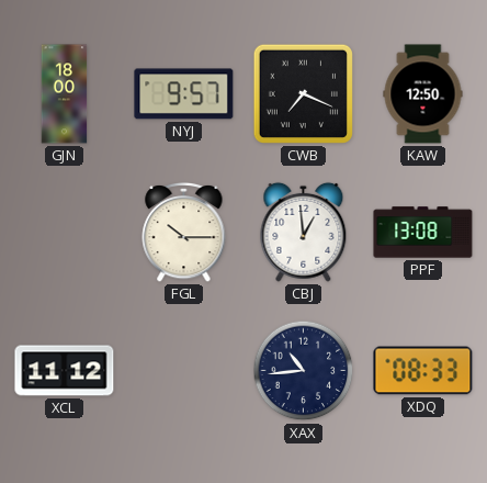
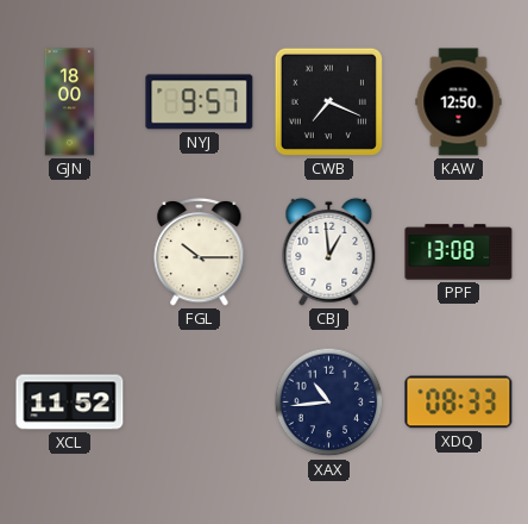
XCL: 11:12 -> 11:52 (70, 403)
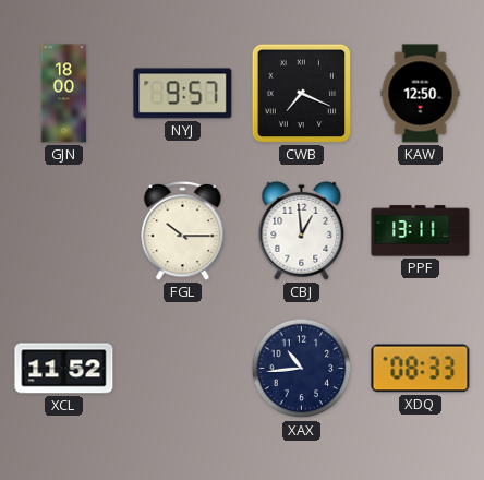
PPF: 13:08 -> 13:11 (421, 231)
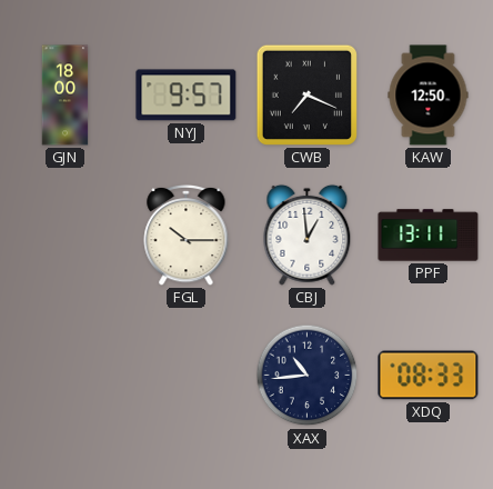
XCL: 11:52 -> none (64, 369)
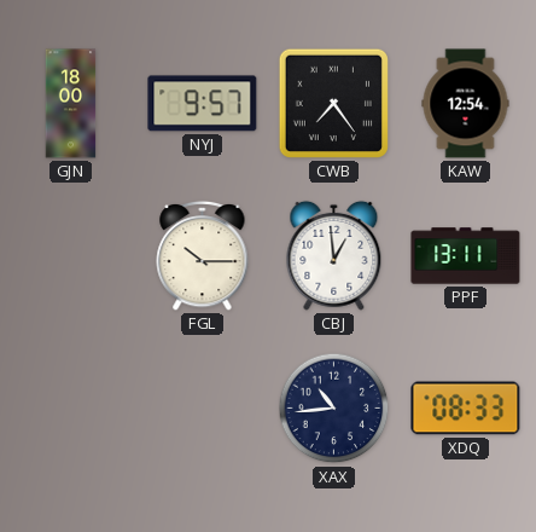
CWB: 7:19 -> 7:24 (333, 103)
KAW: 12:50 -> 12:54 (466, 104)
